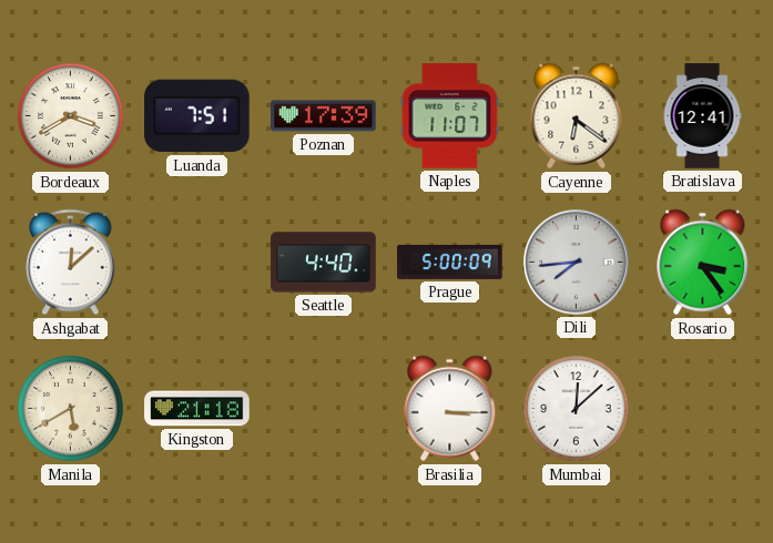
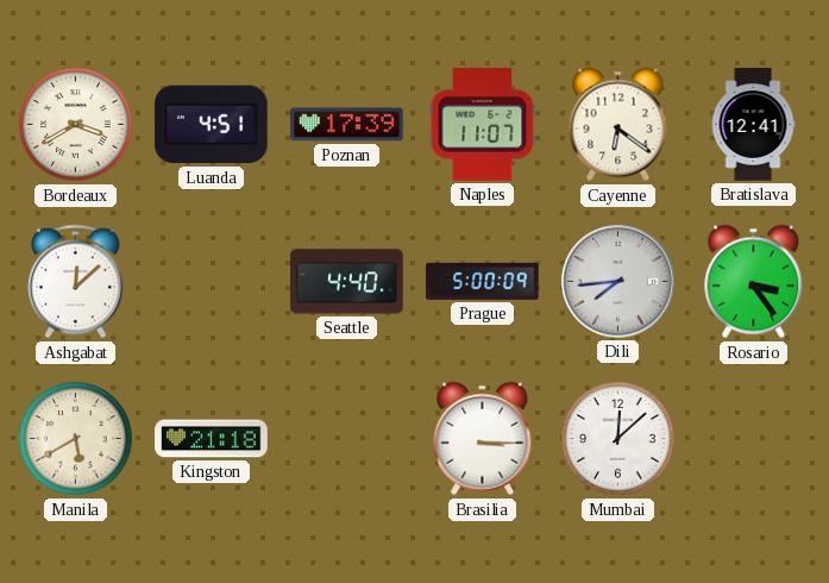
Luanda: 7:51 -> 4:51 (212, 125)
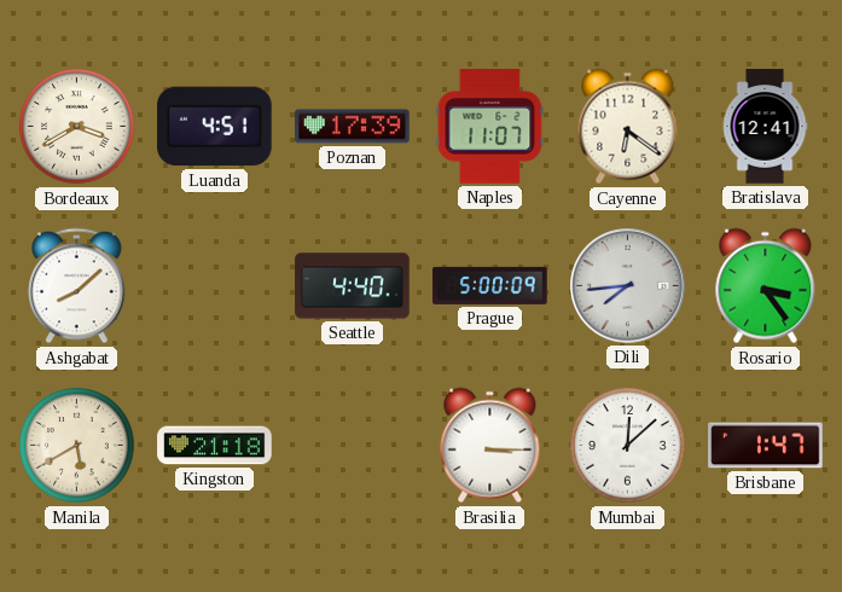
Ashgabat: 12:08 -> 8:08 (77, 286)
Brisbane: none -> 1:47 (766, 446)
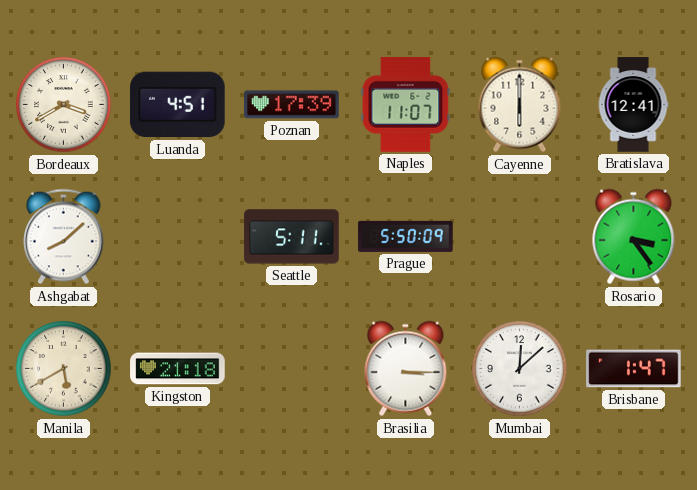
Cayenne: 6:21 -> 6:00 (520, 105)
Seattle: 4:40 -> 5:11 (292, 237)
Prague: 5:00 -> 5:50 (406, 236)
Dili: 7:44 -> none (628, 286)
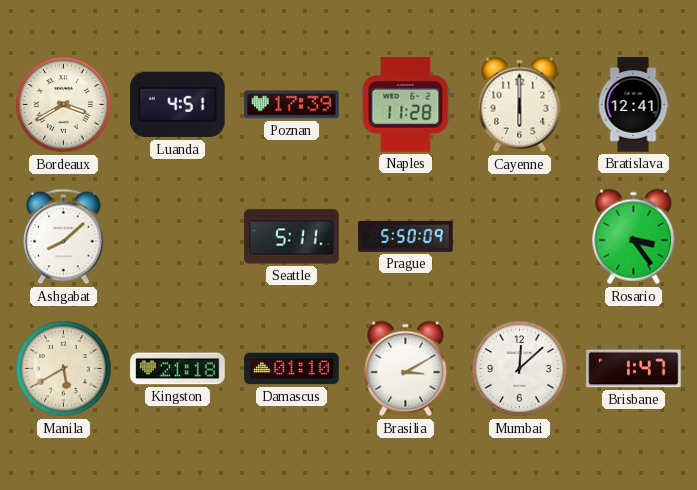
Naples: 11:07 -> 11:28 (406, 105)
Damascus: none -> 01:10 (292, 369)
Brasilia: 3:15 -> 3:10 (406, 369)
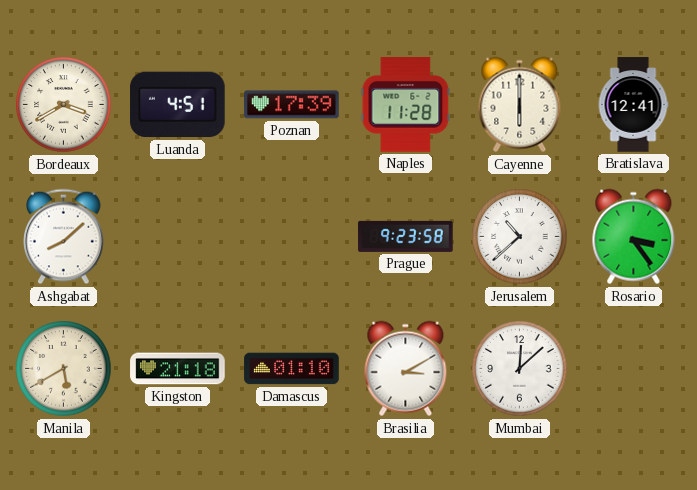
Seattle: 5:11 -> none (292, 237)
Prague: 5:50 -> 9:23 (406, 236)
Jerusalem: none -> 10:38 (520, 237)
Brisbane: 1:47 -> none (634, 369)
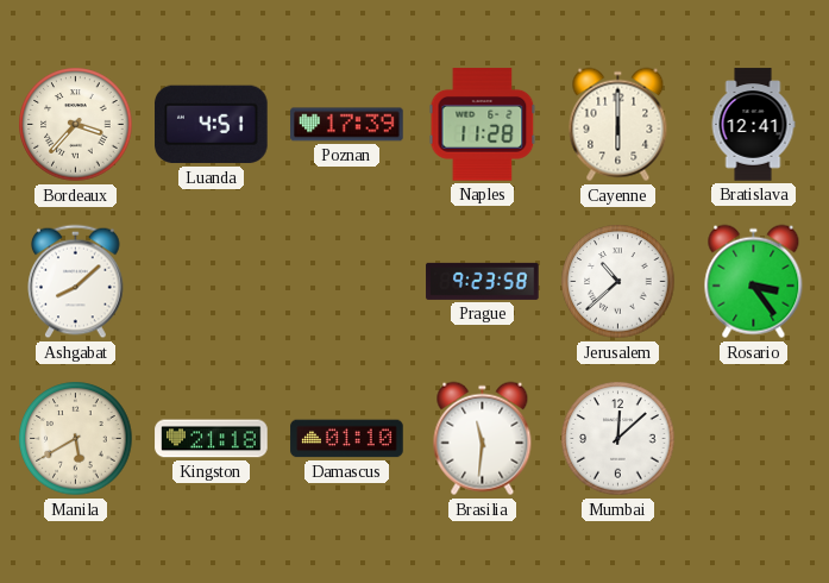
Bordeaux: 3:40 -> 3:37 (76, 125)
Brasilia: 3:10 -> 11:31 (483, 439)
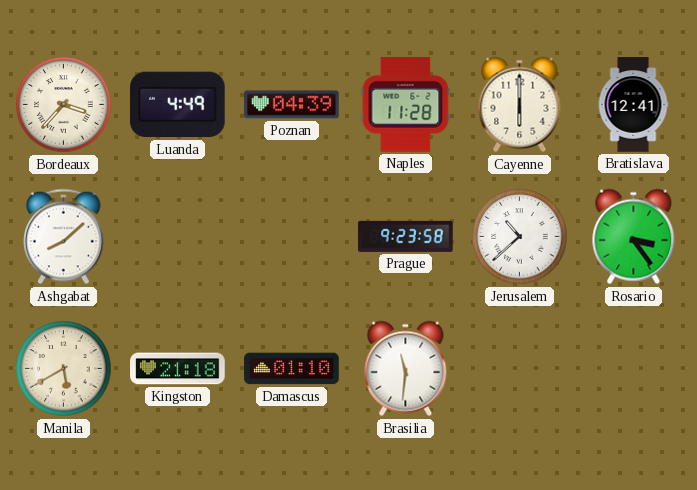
Luanda: 4:51 -> 4:49 (178, 105)
Poznan: 17:39 -> 04:39 (292, 105)
Mumbai: 12:08 -> none (618, 439)
